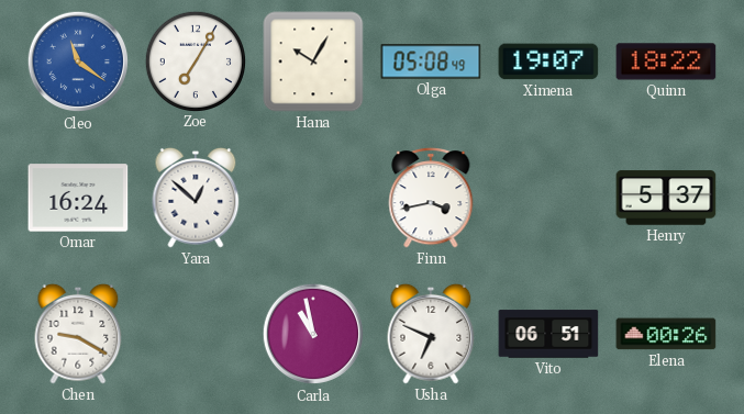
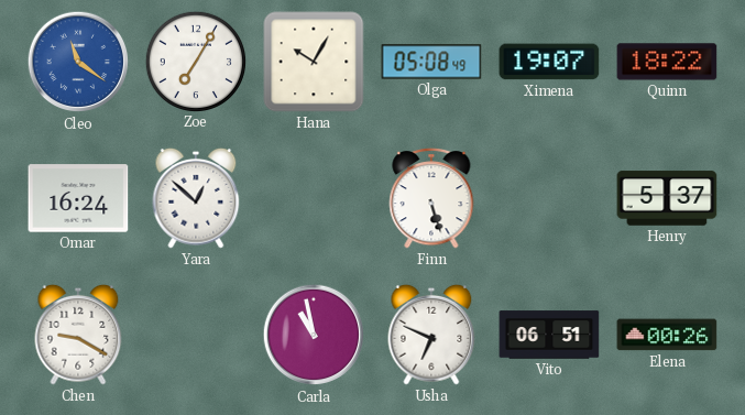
Finn: 3:43 -> 5:27 (431, 199)
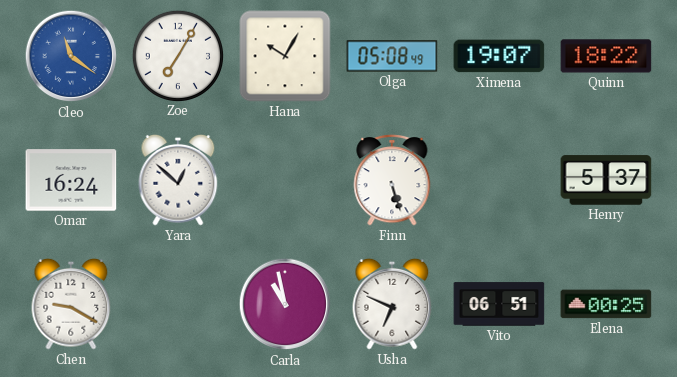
Elena: 00:26 -> 00:25 (606, 304)
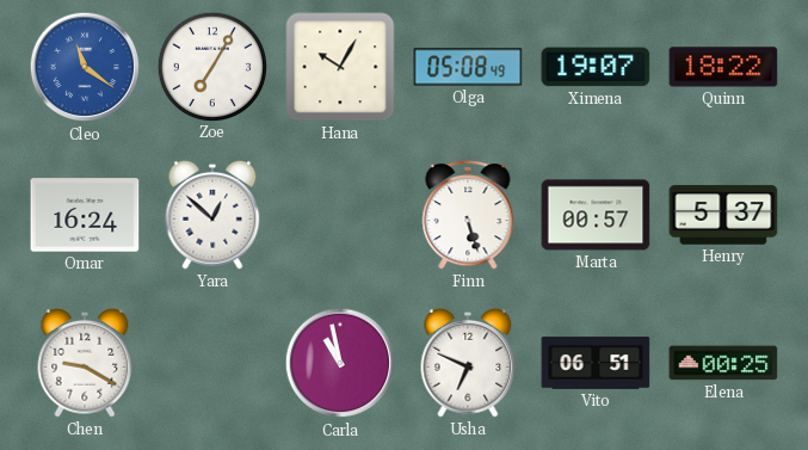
Marta: none -> 00:57 (596, 215)
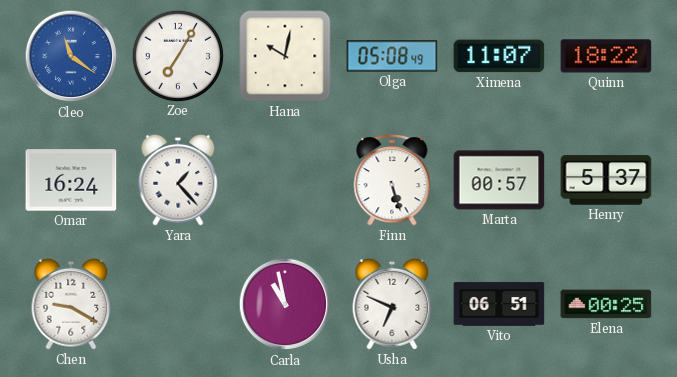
Hana: 10:05 -> 10:02 (285, 56)
Ximena: 19:07 -> 11:07 (499, 56)
Yara: 12:52 -> 1:23 (178, 180)
